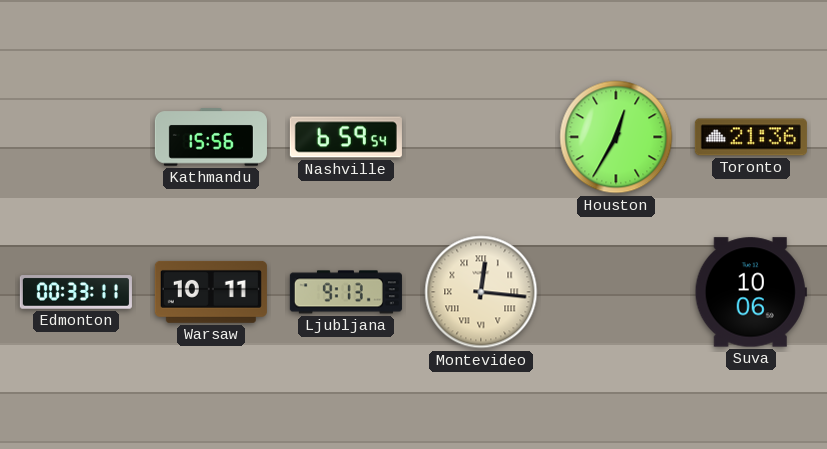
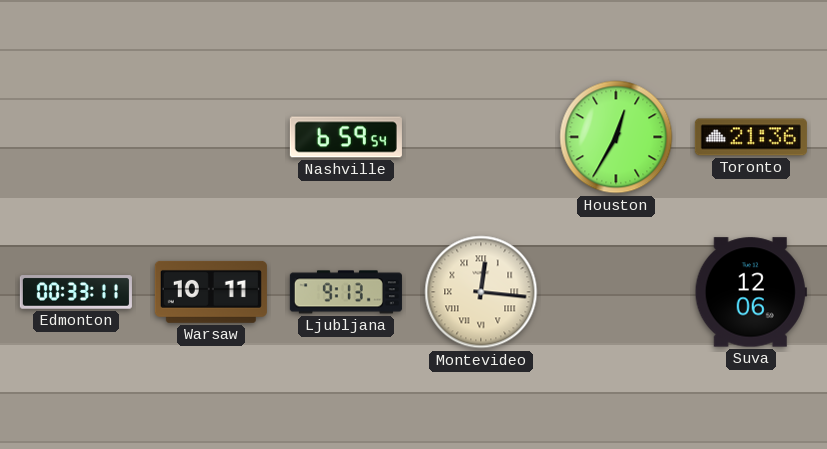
Kathmandu: 15:56 -> none (211, 137)
Suva: 10:06 -> 12:06 (751, 292)
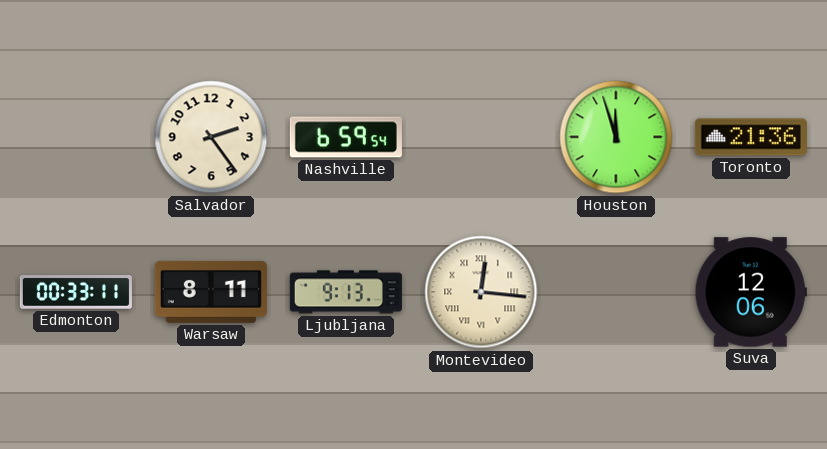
Salvador: none -> 2:24 (211, 137)
Houston: 12:35 -> 11:57 (616, 137)
Warsaw: 10:11 -> 8:11 (211, 292)
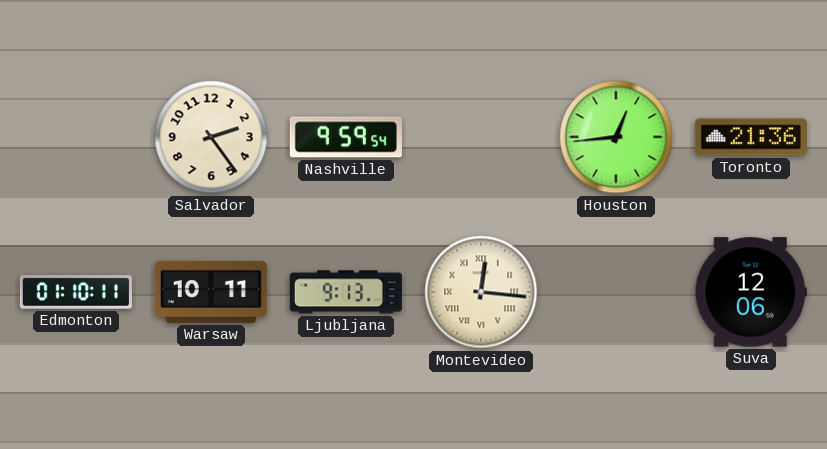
Nashville: 6:59 -> 9:59 (346, 137)
Houston: 11:57 -> 12:44 (616, 137)
Edmonton: 00:33 -> 01:10 (76, 292)
Warsaw: 8:11 -> 10:11 (211, 292)
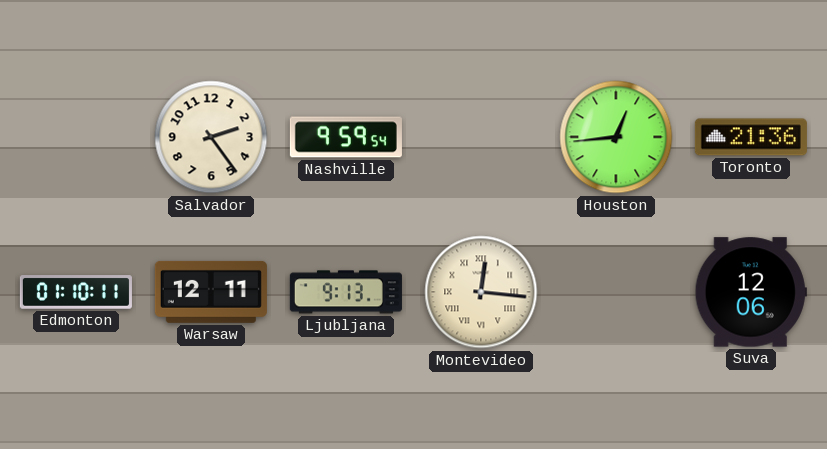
Warsaw: 10:11 -> 12:11 (211, 292)
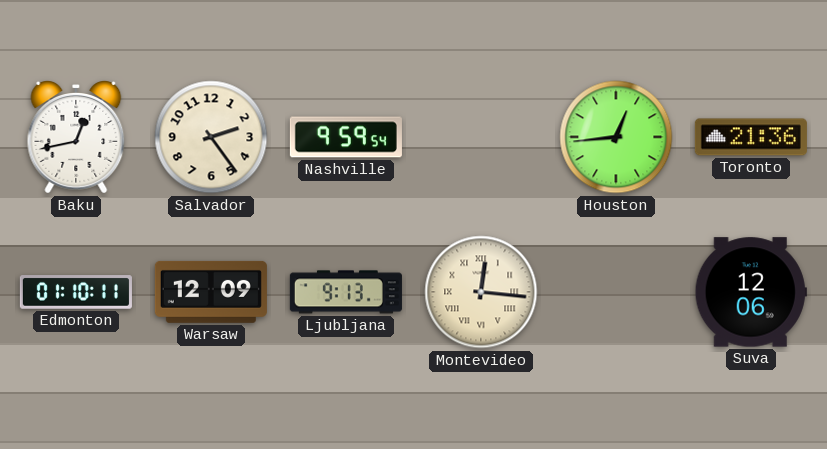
Baku: none -> 12:43 (76, 138)
Warsaw: 12:11 -> 12:09 (211, 292)
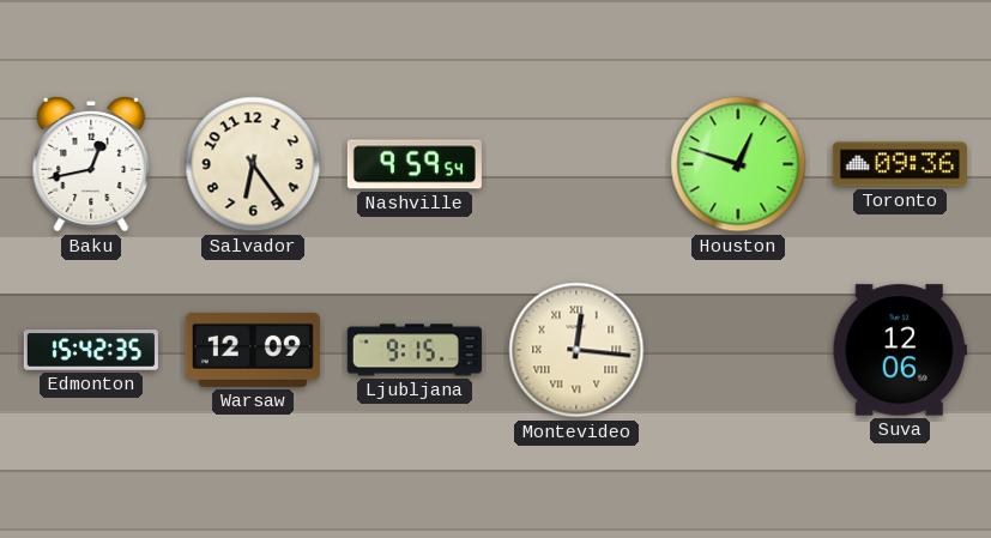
Salvador: 2:24 -> 6:24 (253, 164)
Houston: 12:44 -> 12:48 (738, 164)
Toronto: 21:36 -> 09:36 (900, 164)
Edmonton: 01:10 -> 15:42 (91, 350)
Ljubljana: 9:13 -> 9:15 (415, 350)
